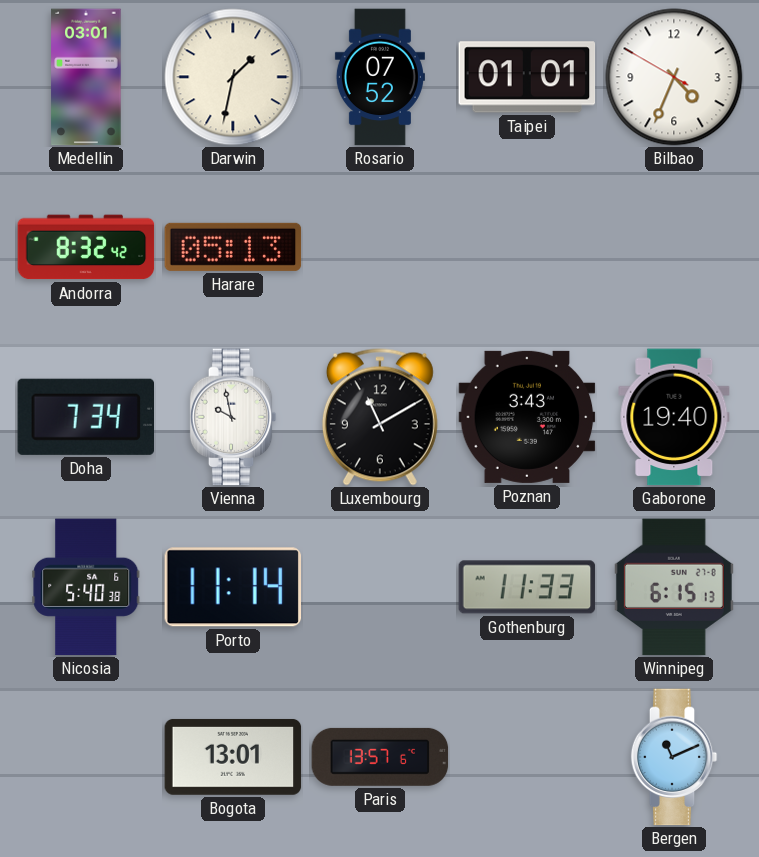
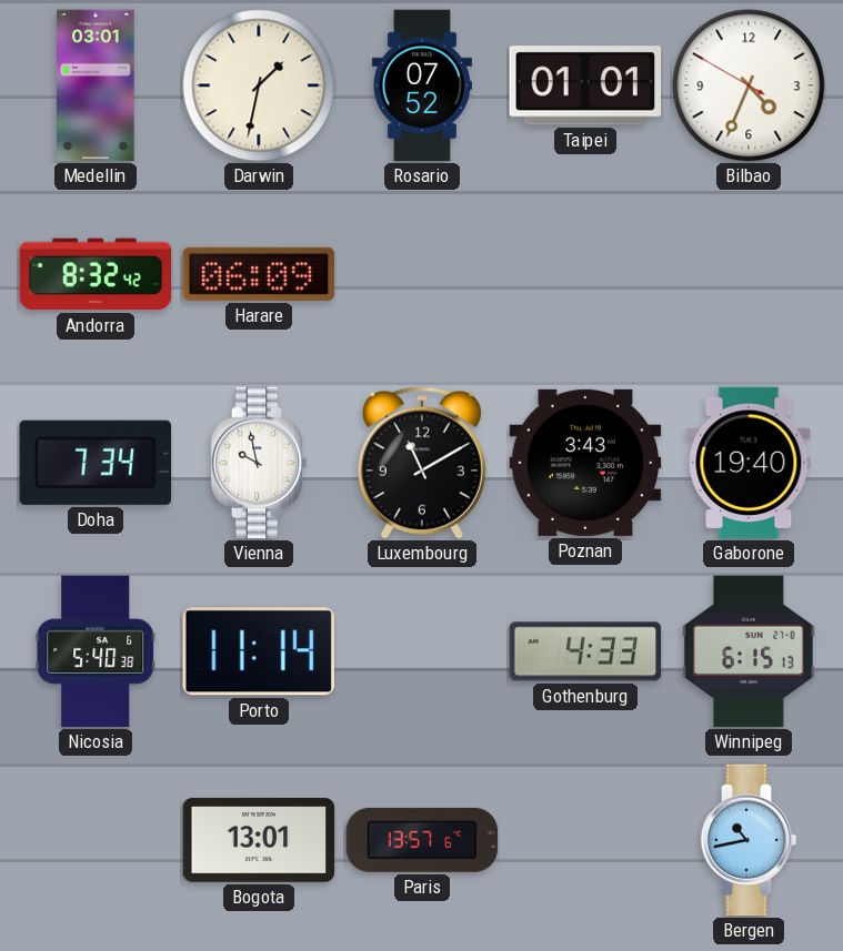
Harare: 05:13 -> 06:09 (259, 274)
Gothenburg: 11:33 -> 4:33 (585, 651)
Bergen: 11:11 -> 10:43 (749, 840)
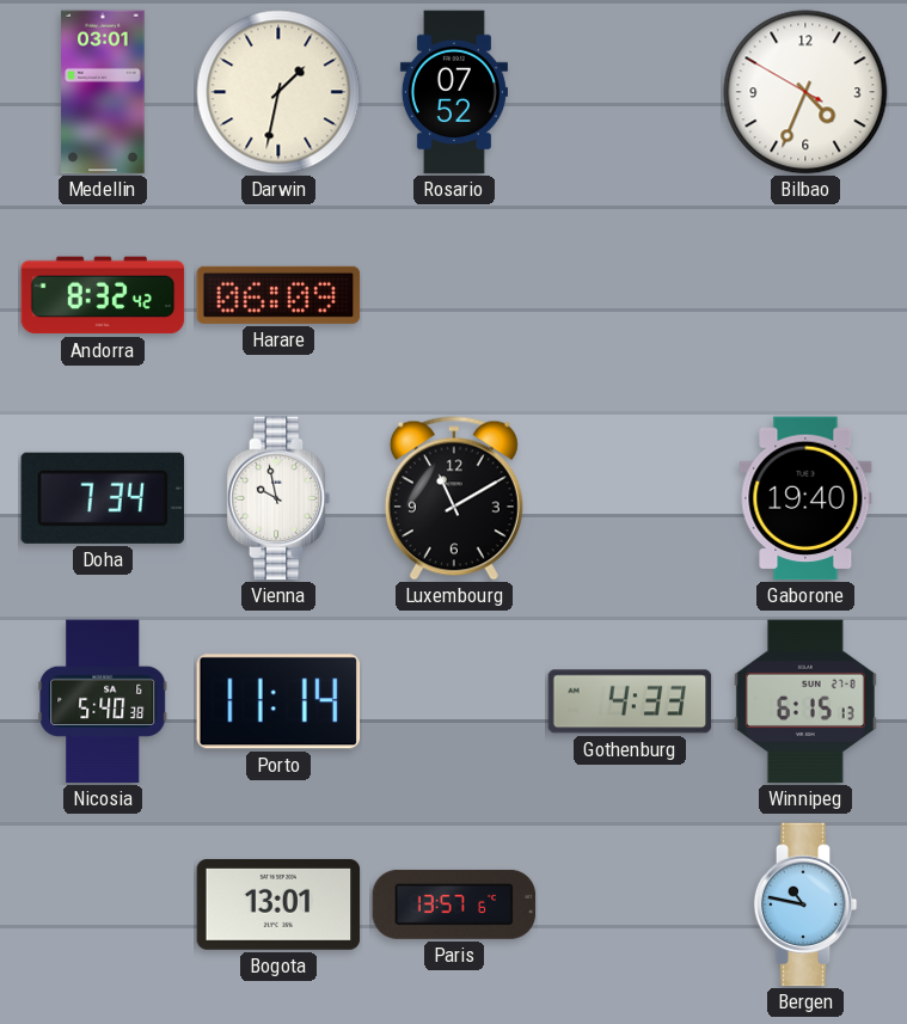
Taipei: 01:01 -> none (585, 85)
Poznan: 3:43 -> none (585, 463)
Bergen: 10:43 -> 10:47 (805, 905)
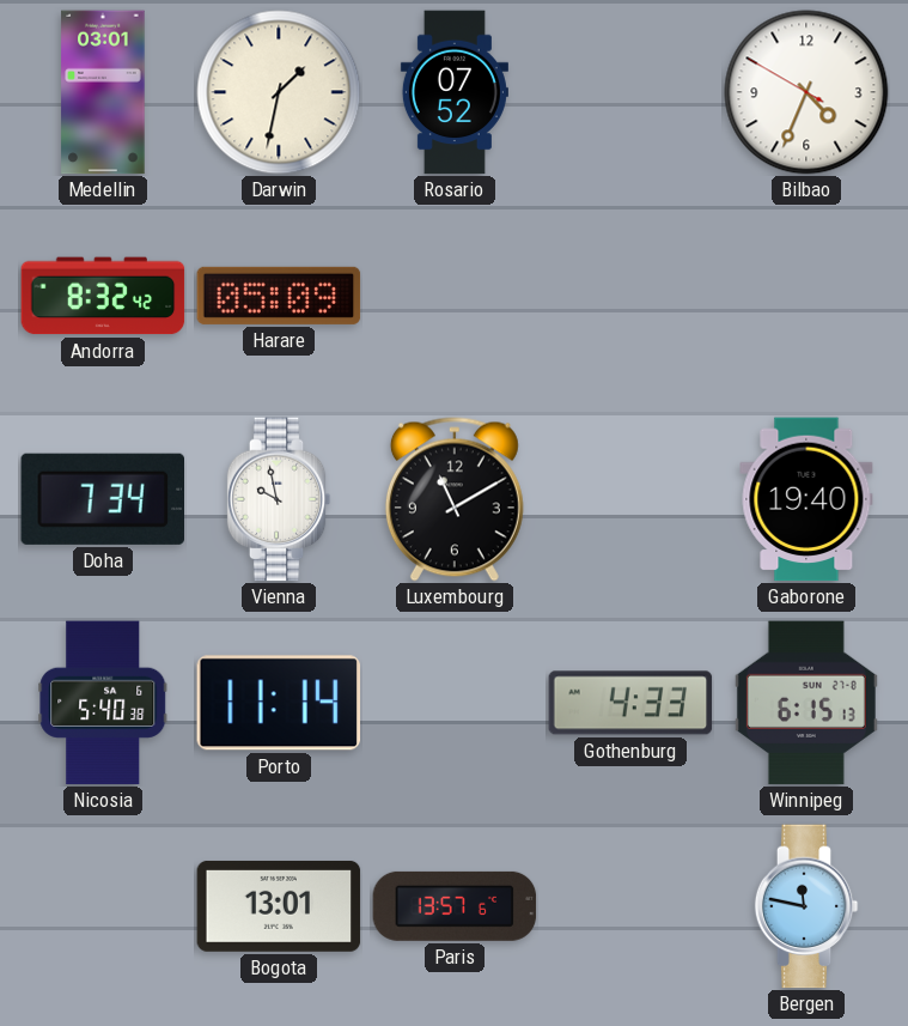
Harare: 06:09 -> 05:09 (279, 296)
Bergen: 10:47 -> 11:47 (806, 906)
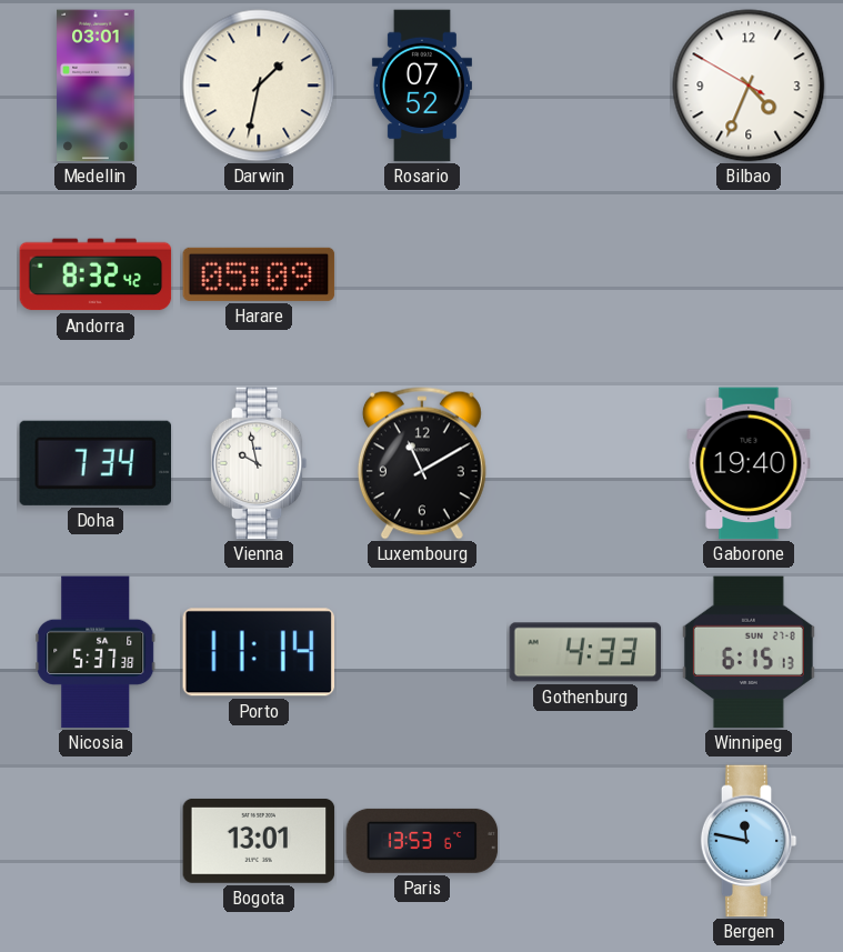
Nicosia: 5:40 -> 5:37 (96, 652)
Paris: 13:57 -> 13:53 (422, 841)
